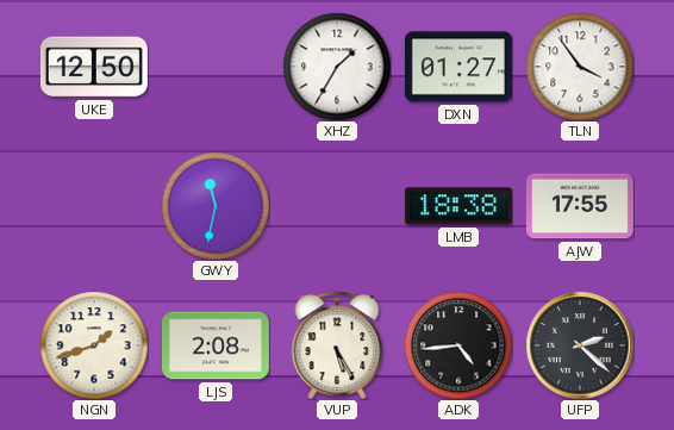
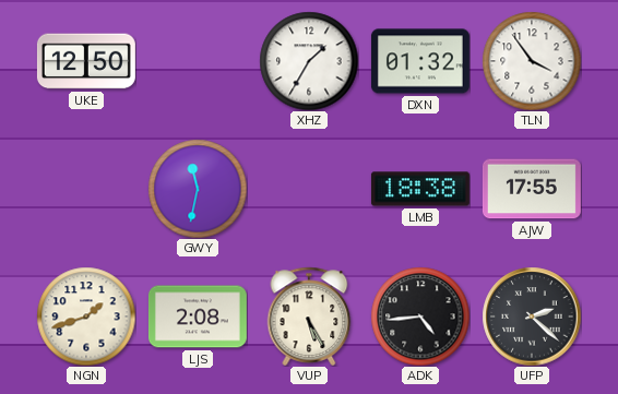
DXN: 01:27 -> 01:32 (420, 61)
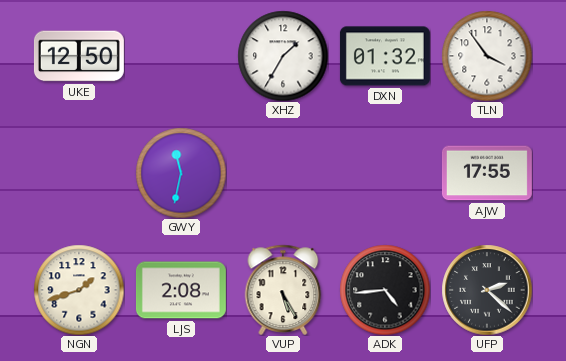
LMB: 18:38 -> none (420, 189)
